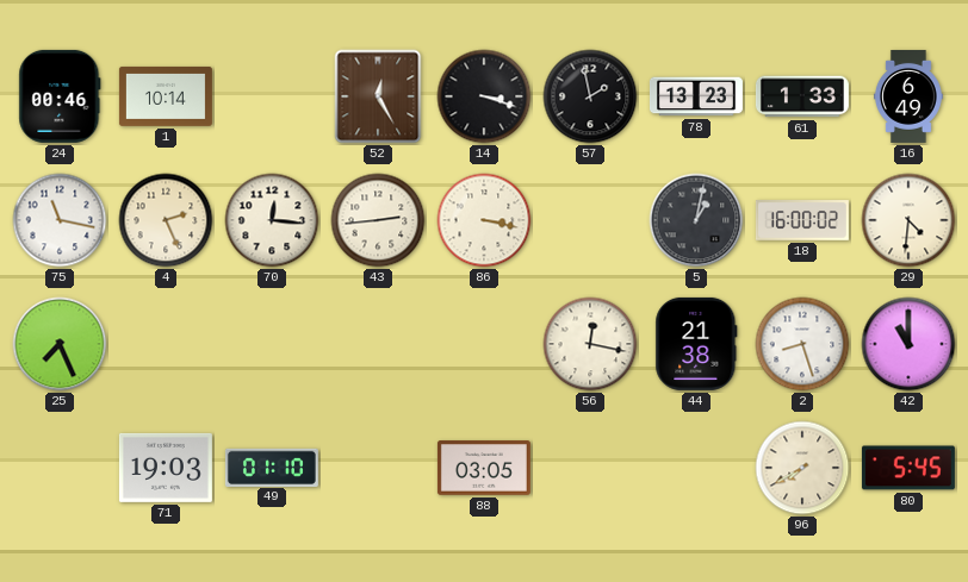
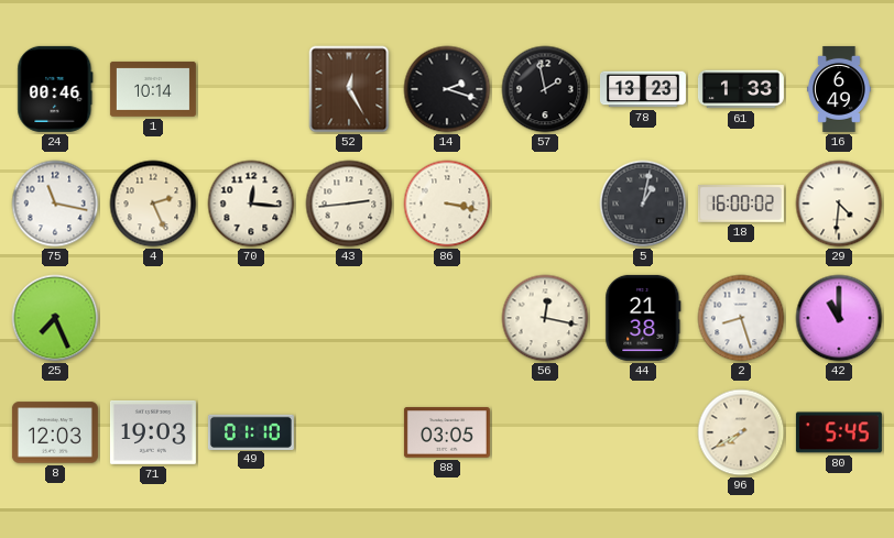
14: 3:18 -> 2:18 (447, 89)
8: none -> 12:03 (55, 432)
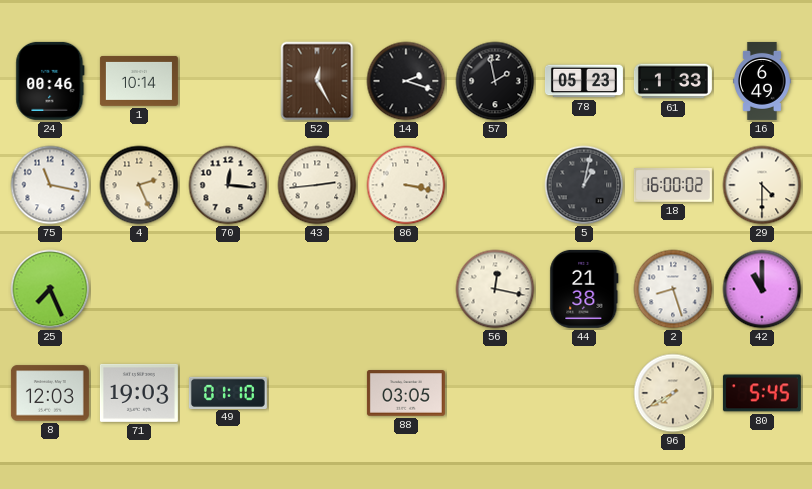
78: 13:23 -> 05:23 (584, 81)
29: 4:31 -> 4:30 (762, 185)
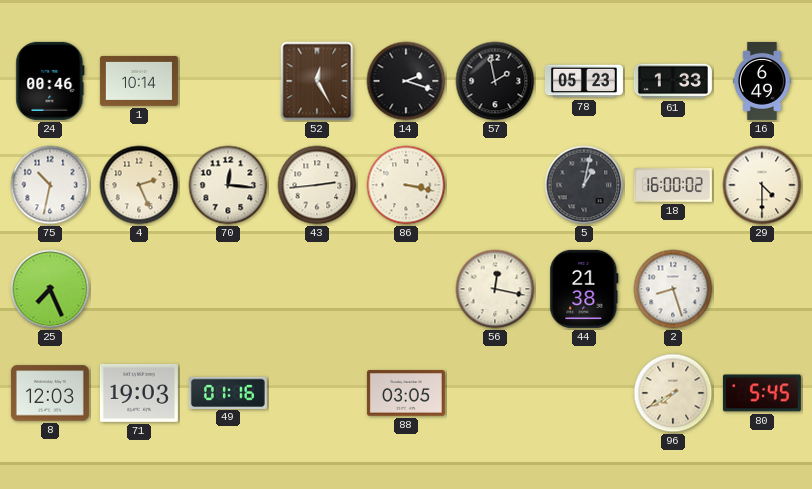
75: 11:17 -> 10:32 (50, 185)
42: 11:00 -> none (762, 289)
49: 01:10 -> 01:16 (228, 392)
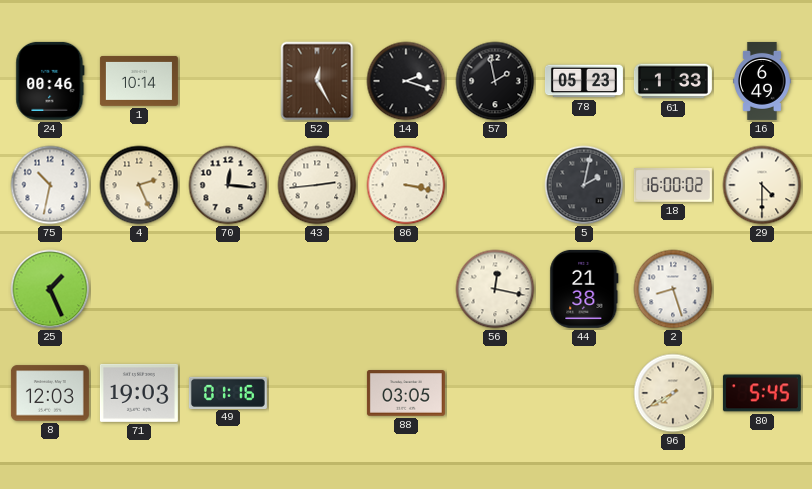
5: 1:02 -> 2:02 (584, 185)
25: 7:26 -> 1:26 (50, 289)
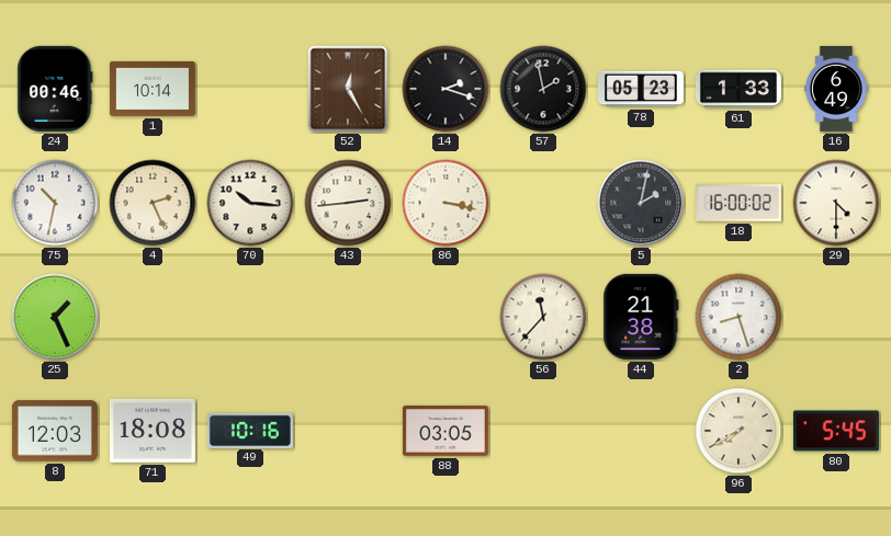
70: 12:16 -> 10:16 (250, 203)
56: 12:17 -> 11:37 (543, 317)
71: 19:03 -> 18:08 (153, 431)
49: 01:16 -> 10:16 (250, 430)
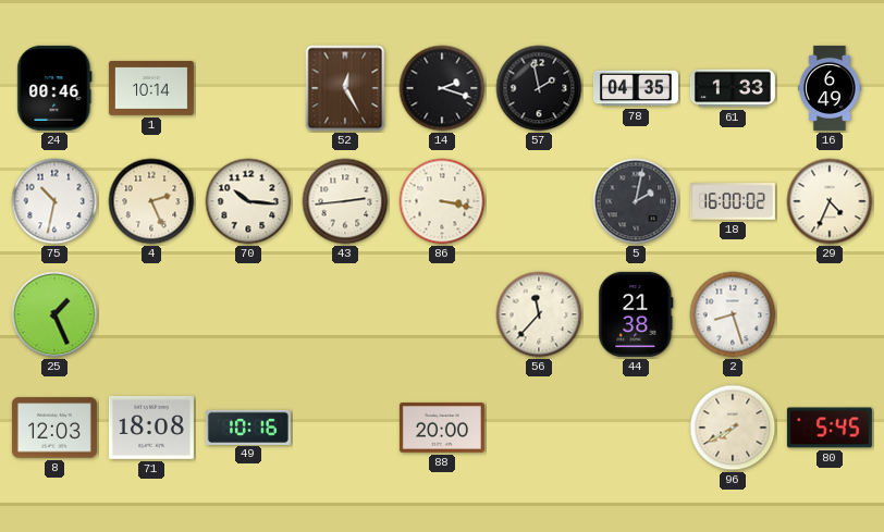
78: 05:23 -> 04:35 (636, 88)
29: 4:30 -> 4:34 (830, 201)
88: 03:05 -> 20:00 (442, 428)
